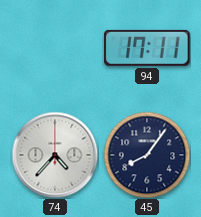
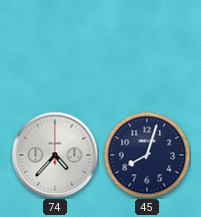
94: 17:11 -> none (147, 48)
45: 8:06 -> 8:03 (147, 155)
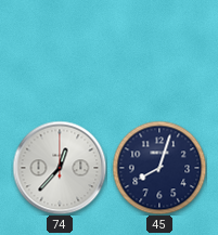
74: 4:37 -> 12:37 (60, 168)
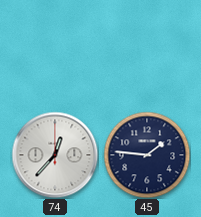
45: 8:03 -> 1:46 (147, 155)
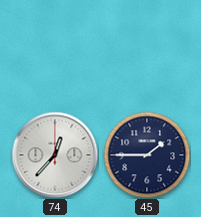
45: 1:46 -> 1:45 (147, 155)
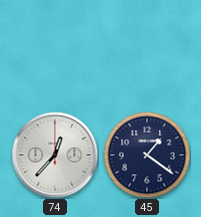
45: 1:45 -> 1:21 (147, 155)
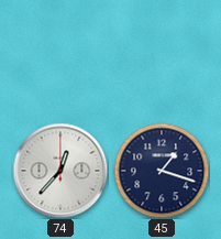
45: 1:21 -> 1:18 (162, 171)
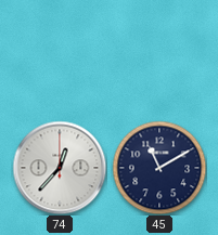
45: 1:18 -> 11:10 (159, 168)
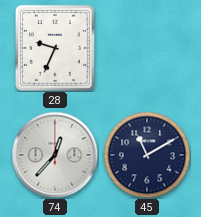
28: none -> 9:34 (55, 48)
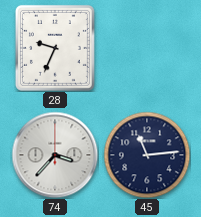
74: 12:37 -> 3:37 (55, 155)
45: 11:10 -> 11:14 (147, 155)
